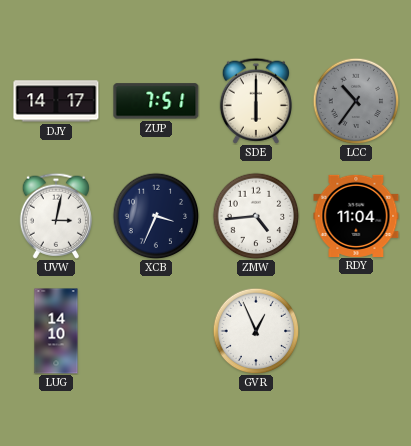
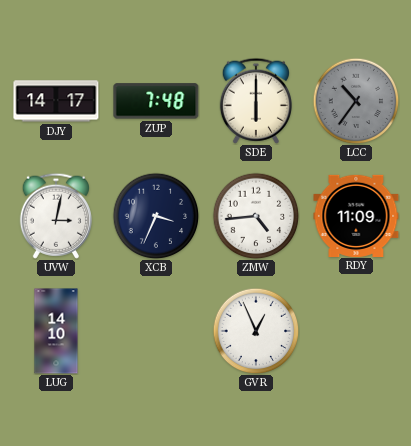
ZUP: 7:51 -> 7:48 (156, 101)
RDY: 11:04 -> 11:09 (356, 215)
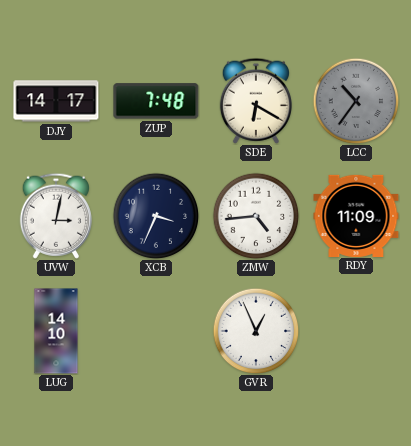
SDE: 6:00 -> 6:20 (256, 101)
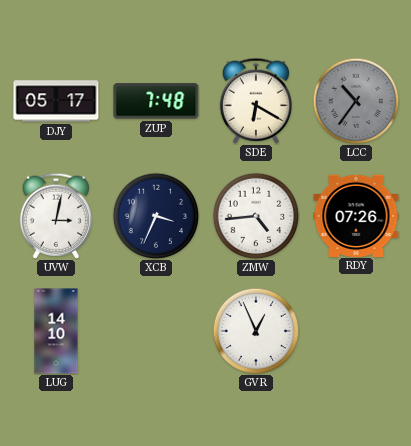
DJY: 14:17 -> 05:17 (56, 101)
RDY: 11:09 -> 07:26 (356, 215)
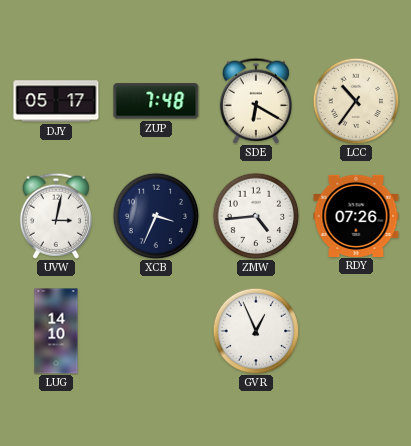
LCC dial: grey -> cream (356, 101)
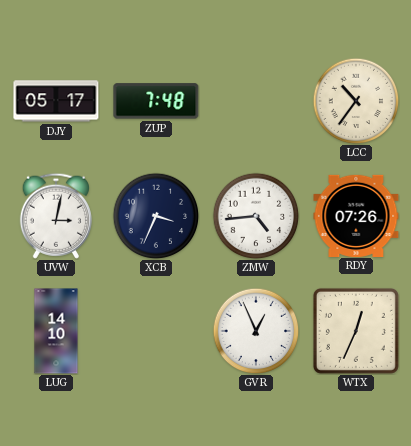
SDE: 6:20 -> none (256, 101)
WTX: none -> 12:34 (356, 331)
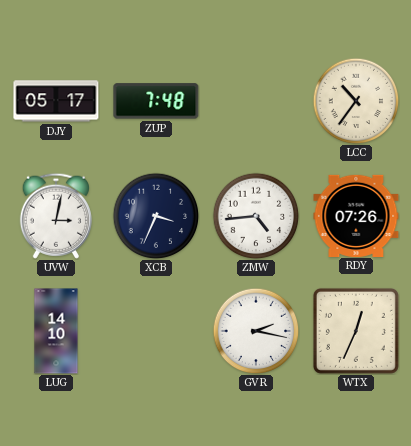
GVR: 12:56 -> 2:17 (256, 331)
